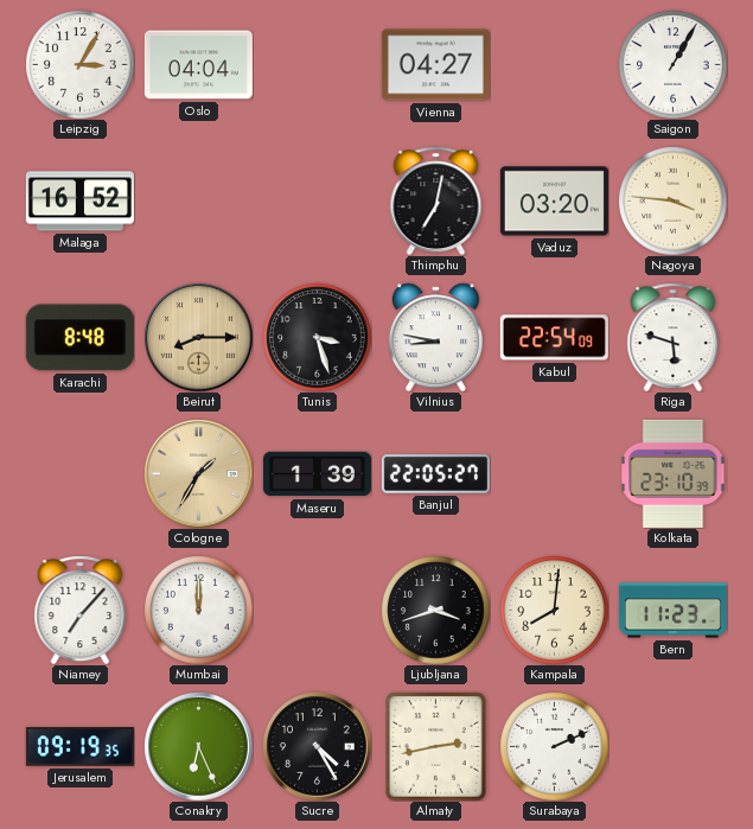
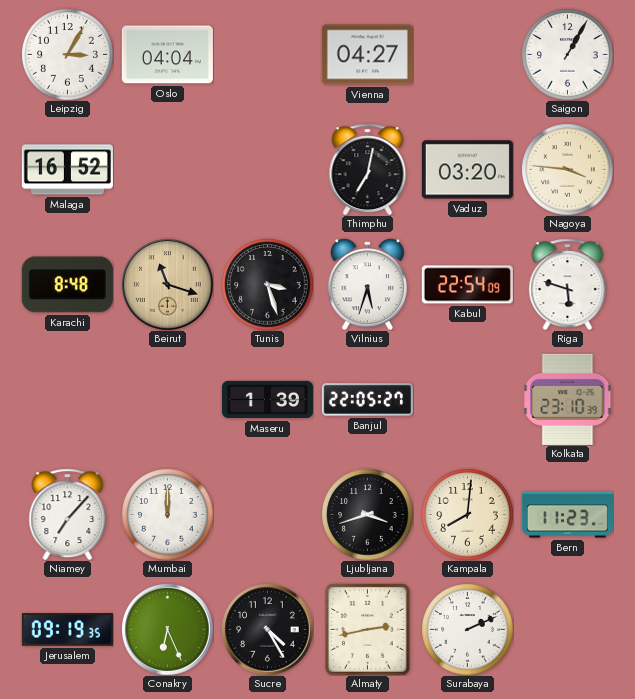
Beirut: 8:15 -> 11:18 (167, 284)
Vilnius: 8:47 -> 5:33 (367, 284)
Cologne: 1:35 -> none (198, 473)
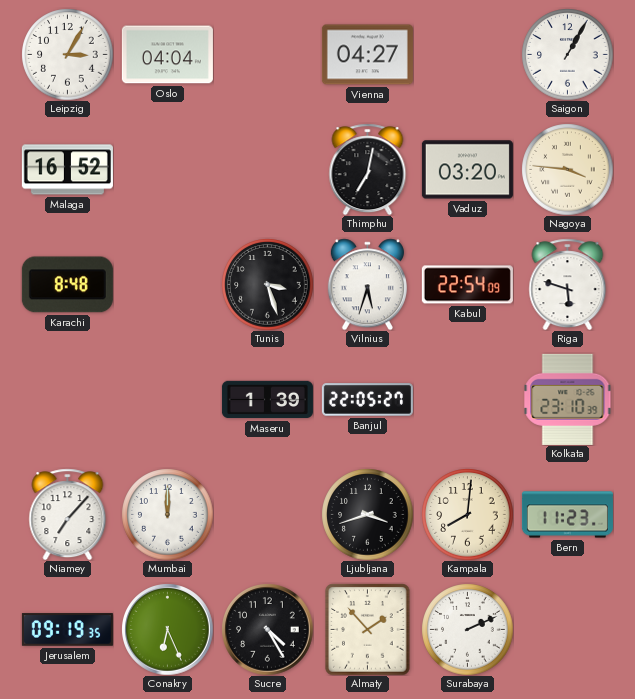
Beirut: 11:18 -> none (167, 284)
Almaty: 2:43 -> 1:53 (368, 629)
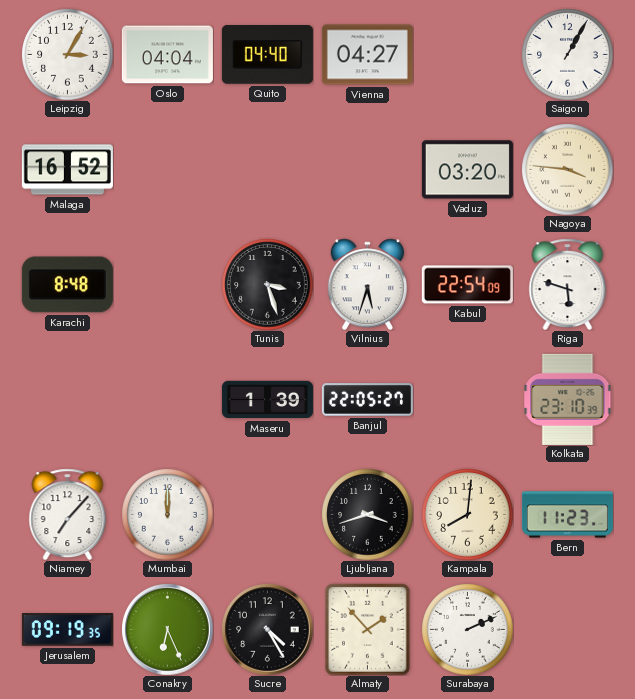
Quito: none -> 04:40 (267, 55)
Thimphu: 7:02 -> none (368, 169)
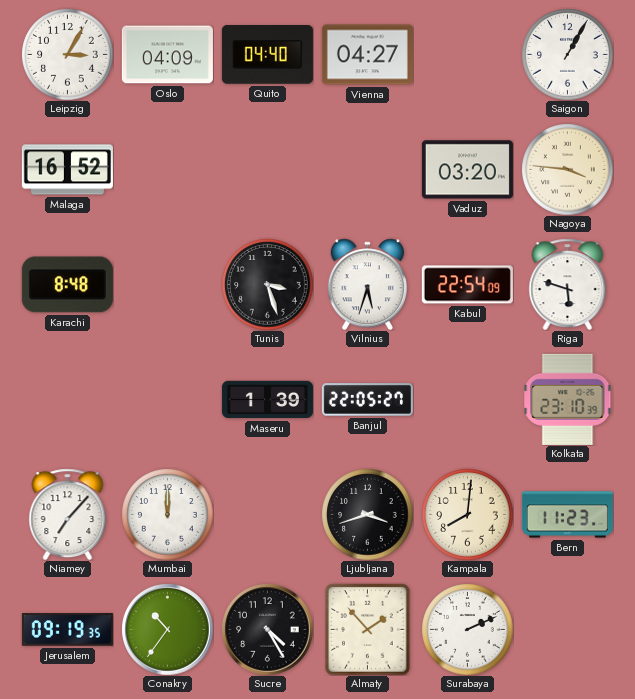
Oslo: 04:04 -> 04:09 (167, 55)
Conakry: 6:26 -> 10:36 (167, 629)
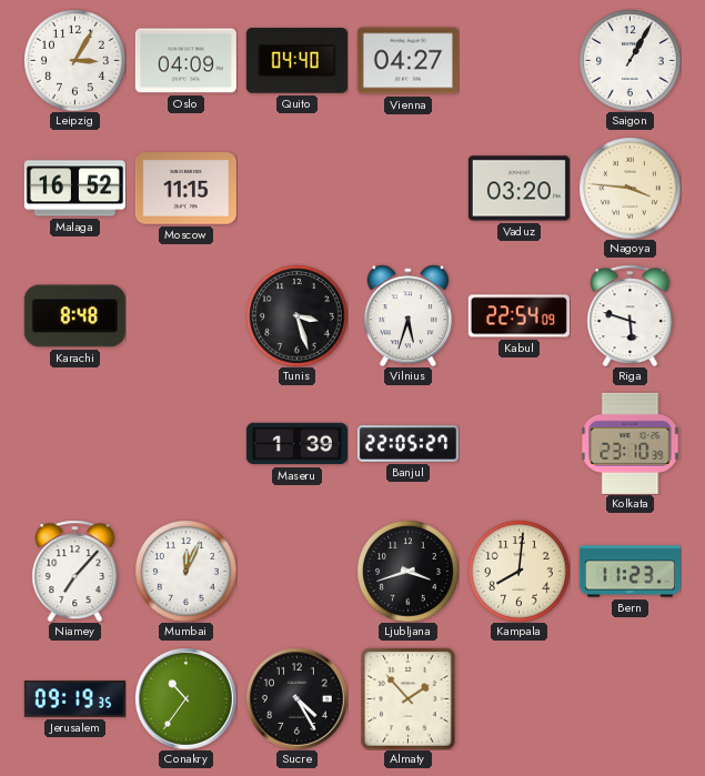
Moscow: none -> 11:15 (185, 189)
Mumbai: 12:00 -> 12:04 (185, 571)
Surabaya: 2:11 -> none (467, 629)
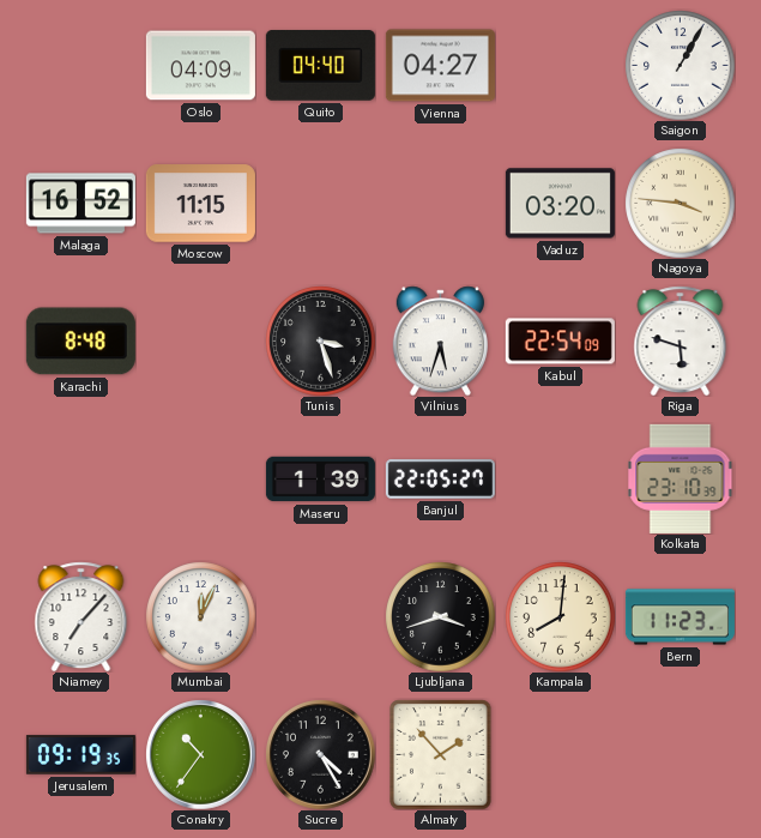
Leipzig: 3:05 -> none (74, 60)
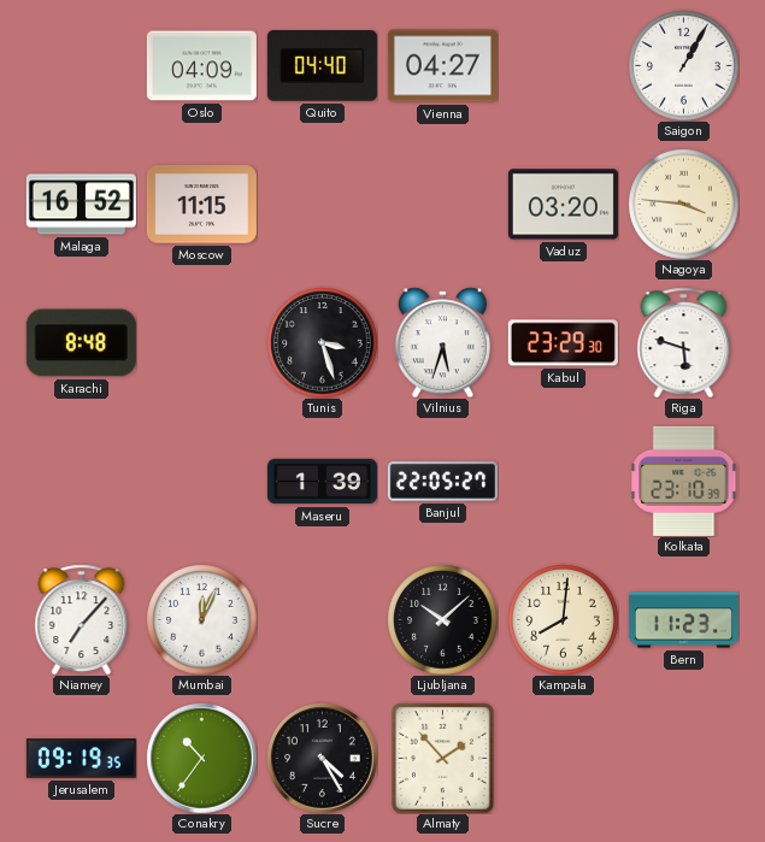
Kabul: 22:54 -> 23:29 (563, 343)
Ljubljana: 3:42 -> 10:08 (442, 619)
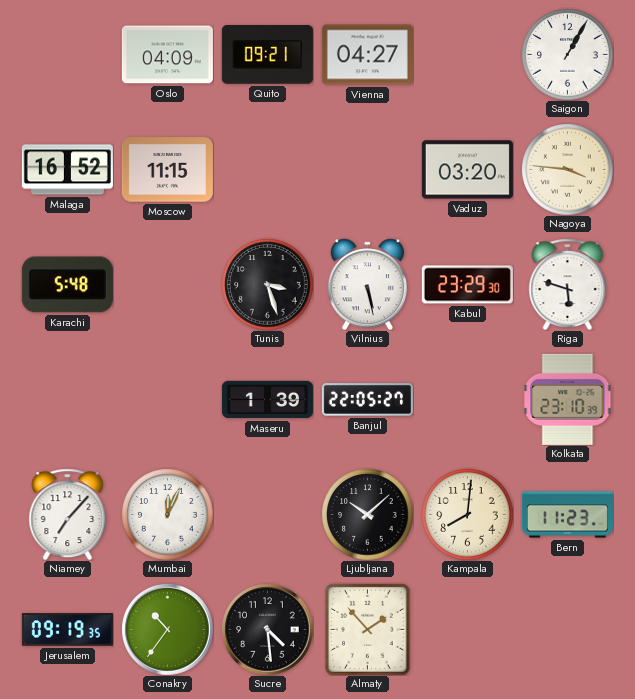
Quito: 04:40 -> 09:21 (267, 55)
Karachi: 8:48 -> 5:48 (67, 285)
Vilnius: 5:33 -> 5:28 (367, 284)
Sucre: 4:25 -> 4:29 (267, 629)
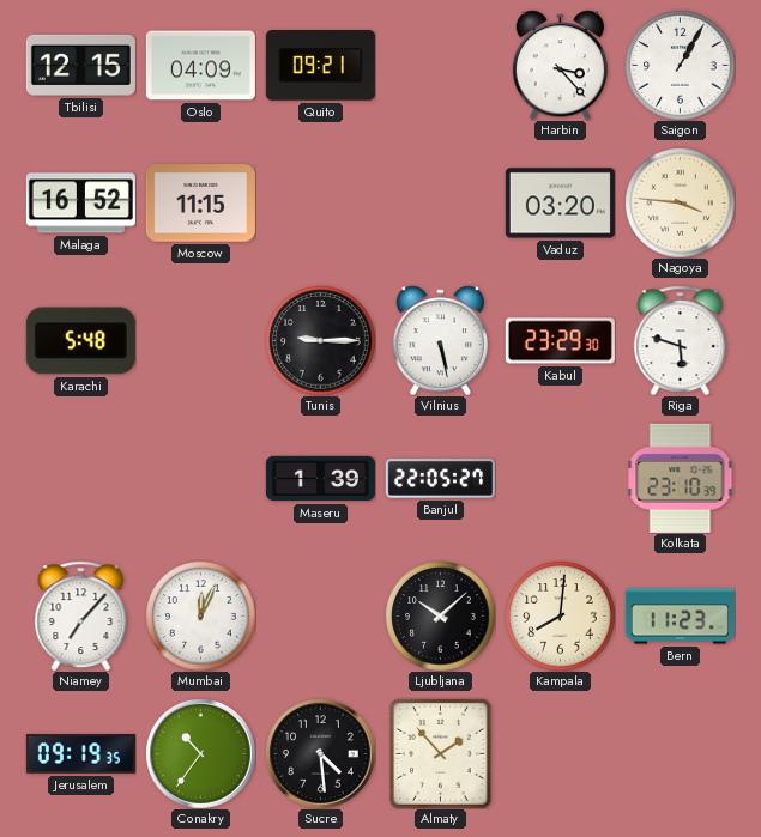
Tbilisi: none -> 12:15 (80, 65)
Vienna: 04:27 -> none (367, 55)
Harbin: none -> 3:23 (560, 65)
Tunis: 3:27 -> 9:15 (320, 340)
